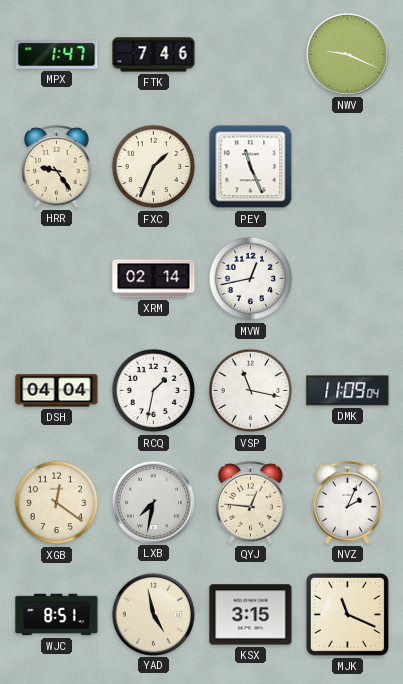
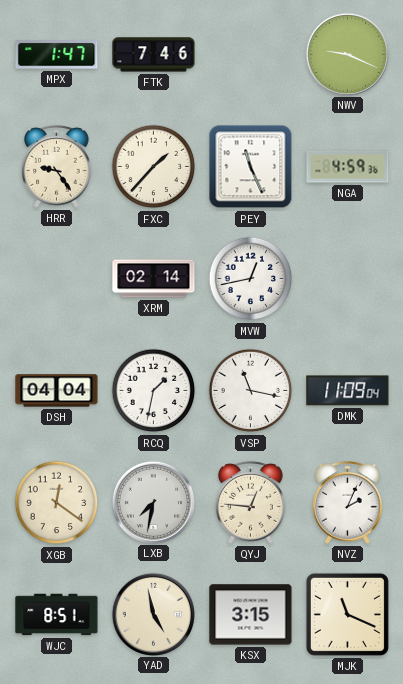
FXC: 1:34 -> 1:37 (154, 167)
NGA: none -> 4:59 (348, 167)
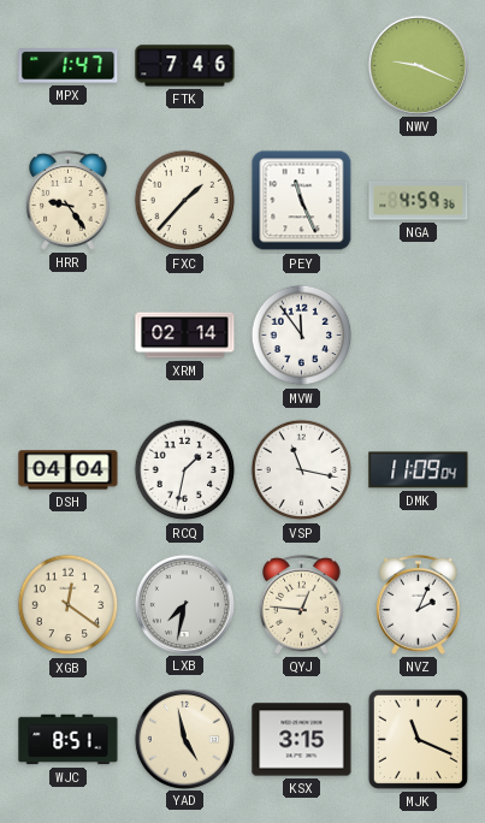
MVW: 12:43 -> 11:54 (302, 336)
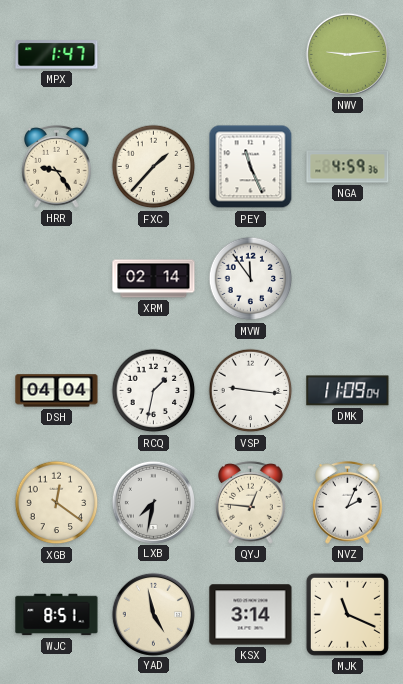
FTK: 7:46 -> none (185, 66)
NWV: 9:19 -> 9:14 (347, 54)
VSP: 11:17 -> 9:16 (251, 391)
KSX: 3:15 -> 3:14 (251, 615)
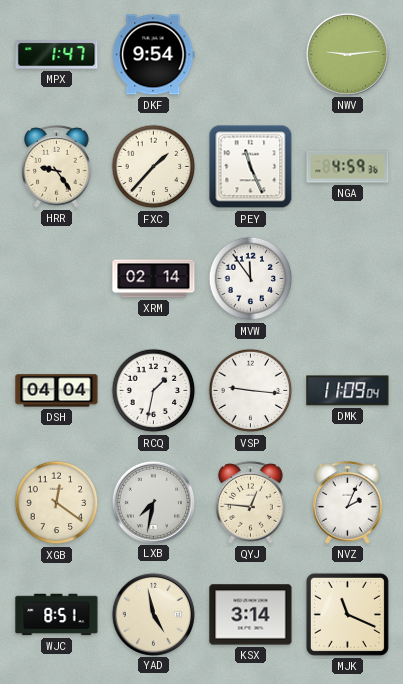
DKF: none -> 9:54 (154, 55)
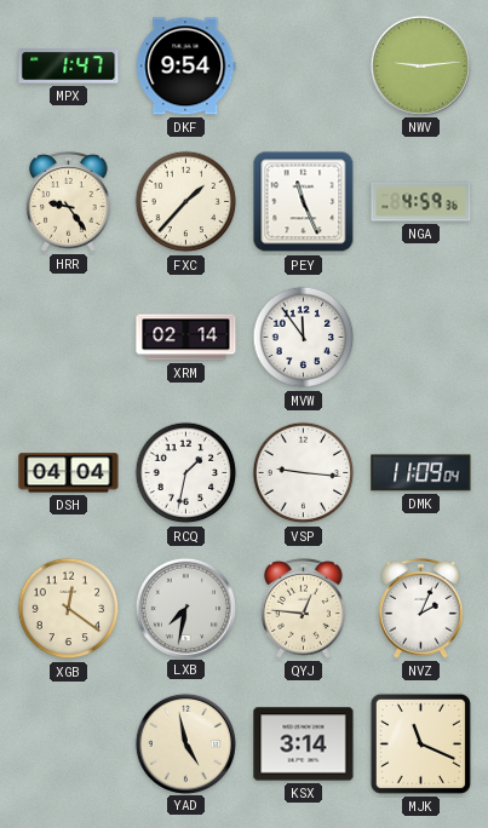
WJC: 8:51 -> none (57, 615)
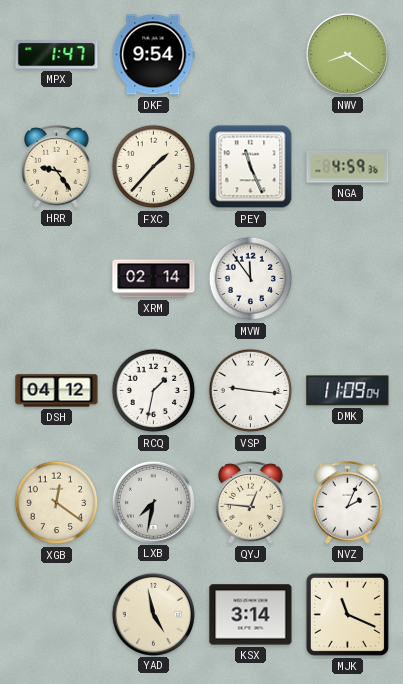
NWV: 9:14 -> 8:21 (347, 54)
DSH: 04:04 -> 04:12 (57, 391)
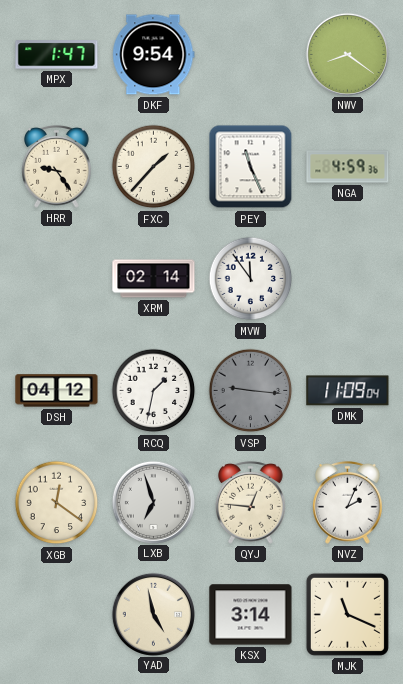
VSP dial: white -> grey (251, 391)
LXB: 7:32 -> 6:57 (153, 502)
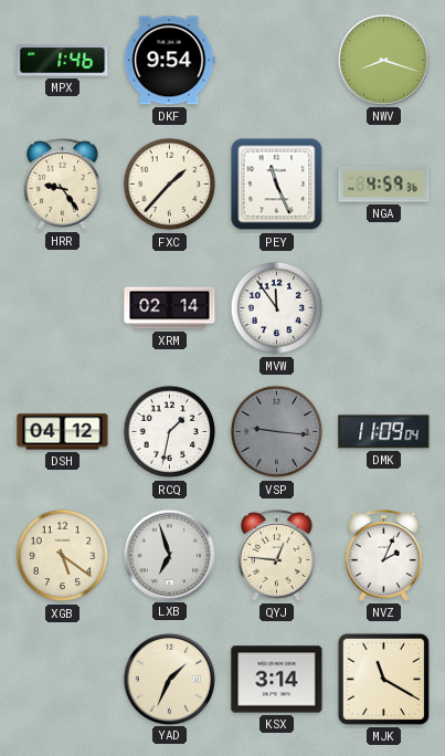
MPX: 1:47 -> 1:46 (63, 61)
NWV: 8:21 -> 8:18 (383, 60)
XGB: 12:21 -> 5:21 (63, 556)
YAD: 4:58 -> 1:34 (169, 679)
MJK: 11:19 -> 11:20 (383, 679)
